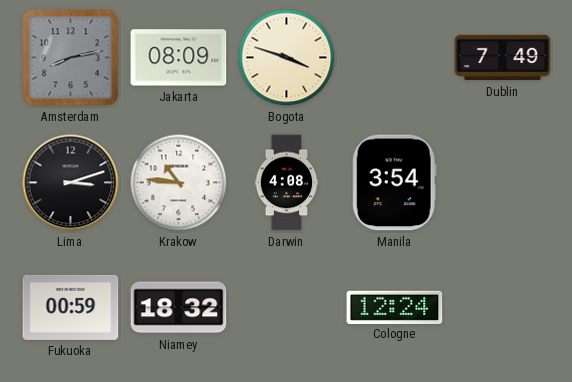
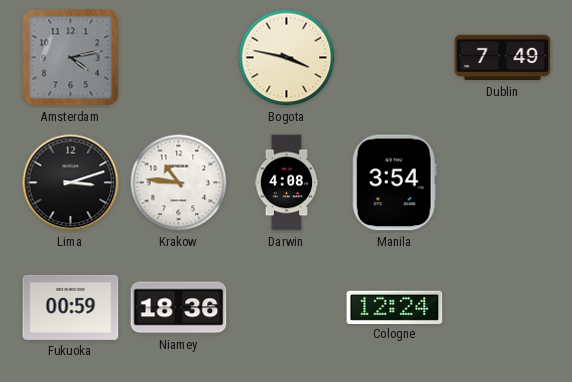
Amsterdam: 8:13 -> 4:13 (71, 58)
Jakarta: 08:09 -> none (179, 58)
Bogota: 3:48 -> 3:47 (287, 58)
Niamey: 18:32 -> 18:36 (179, 308)
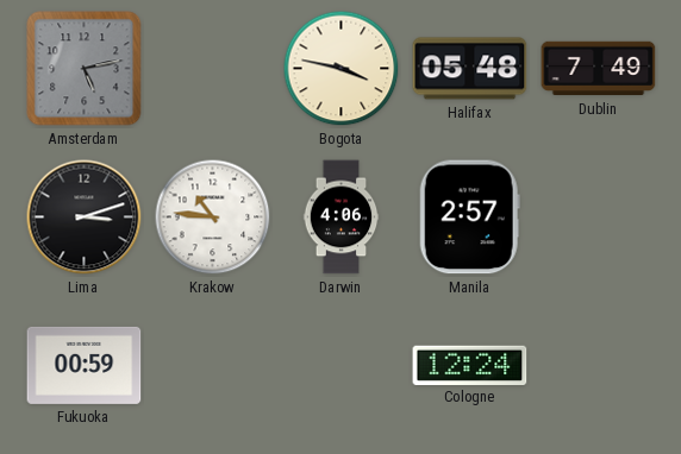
Amsterdam: 4:13 -> 5:13 (85, 69)
Halifax: none -> 05:48 (470, 69)
Darwin: 4:08 -> 4:06 (342, 217)
Manila: 3:54 -> 2:57 (469, 217)
Niamey: 18:36 -> none (179, 308)
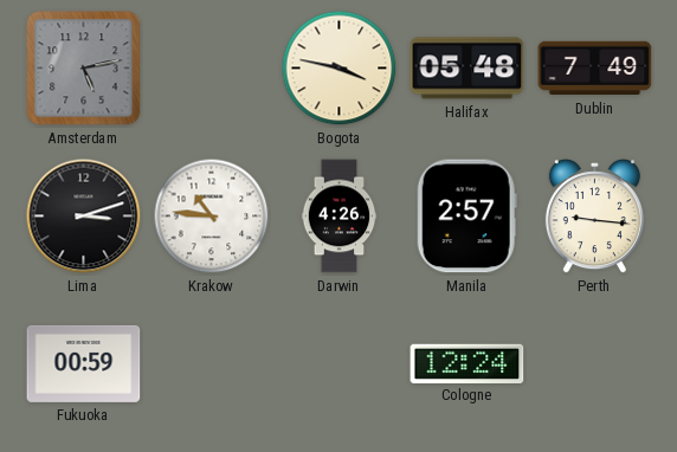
Darwin: 4:06 -> 4:26 (340, 217)
Perth: none -> 9:16 (594, 217)
